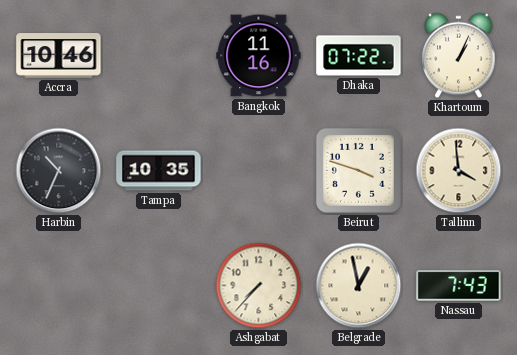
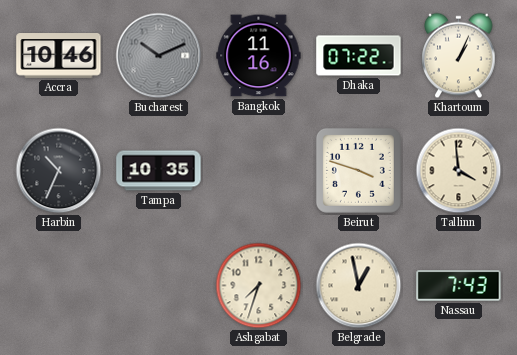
Bucharest: none -> 10:11 (159, 56)
Ashgabat: 7:37 -> 7:33 (259, 286)
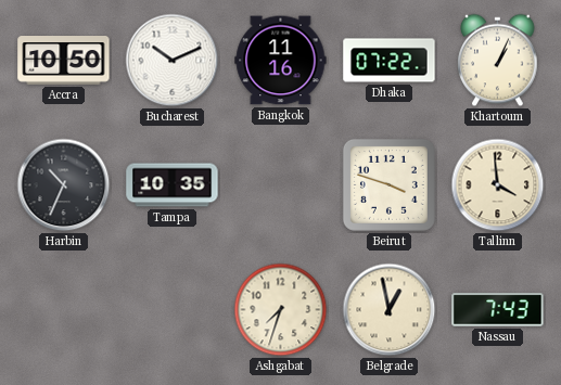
Accra: 10:46 -> 10:50 (64, 61)
Bucharest dial: grey -> white (173, 61)
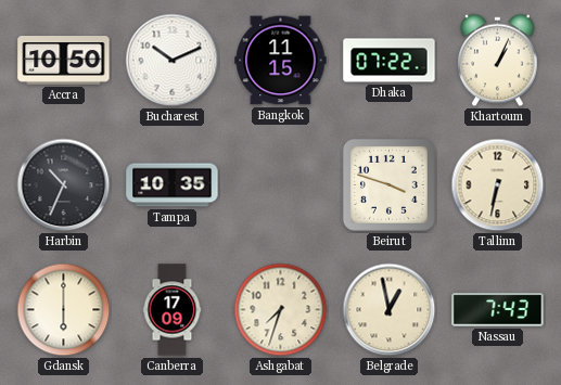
Bangkok: 11:16 -> 11:15 (281, 61)
Tallinn: 3:59 -> 6:32 (498, 185)
Gdansk: none -> 6:00 (64, 310)
Canberra: none -> 17:09 (173, 310)
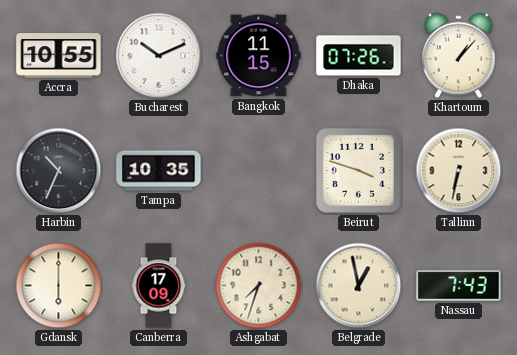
Accra: 10:50 -> 10:55 (59, 56)
Dhaka: 07:22 -> 07:26 (359, 56)
Khartoum: 1:04 -> 1:07 (459, 56)
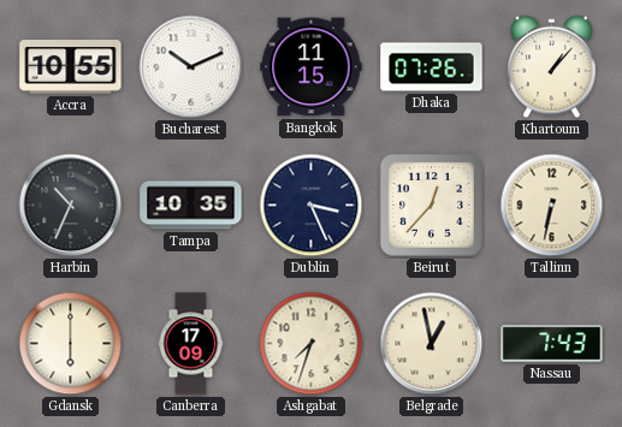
Dublin: none -> 3:26 (312, 206)
Beirut: 3:48 -> 12:37 (431, 204)
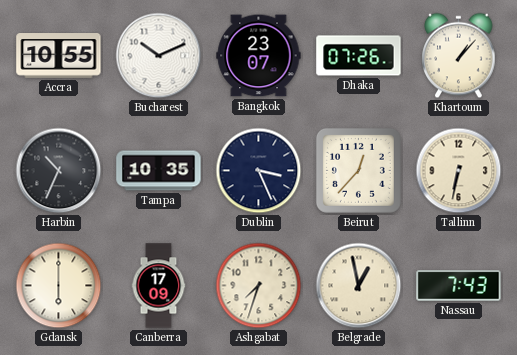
Bangkok: 11:15 -> 23:07 (259, 56)
